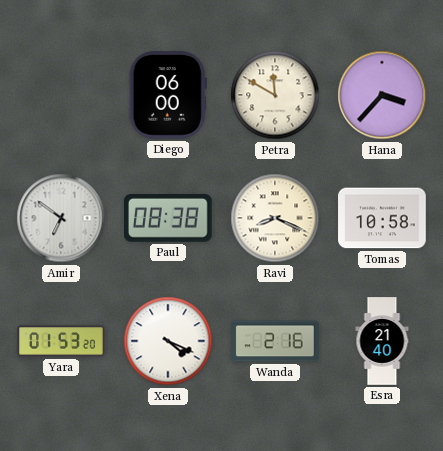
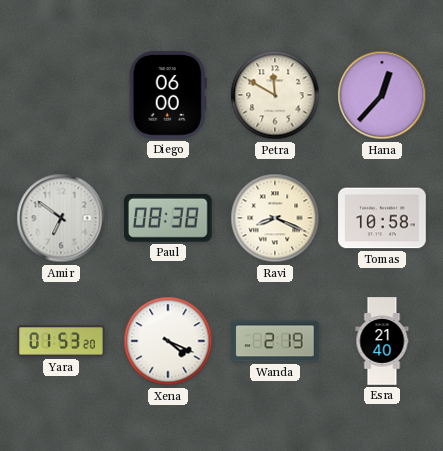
Hana: 3:37 -> 12:37 (382, 95)
Wanda: 2:16 -> 2:19 (275, 341)
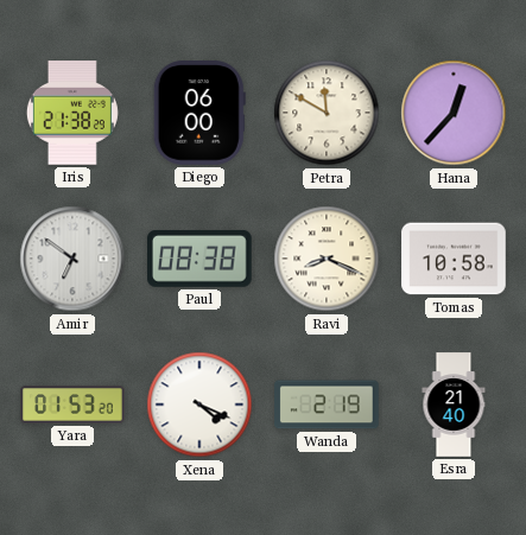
Iris: none -> 21:38 (72, 113)
